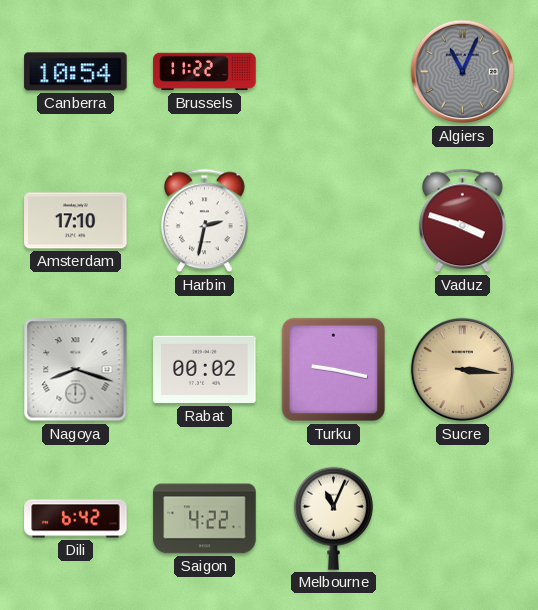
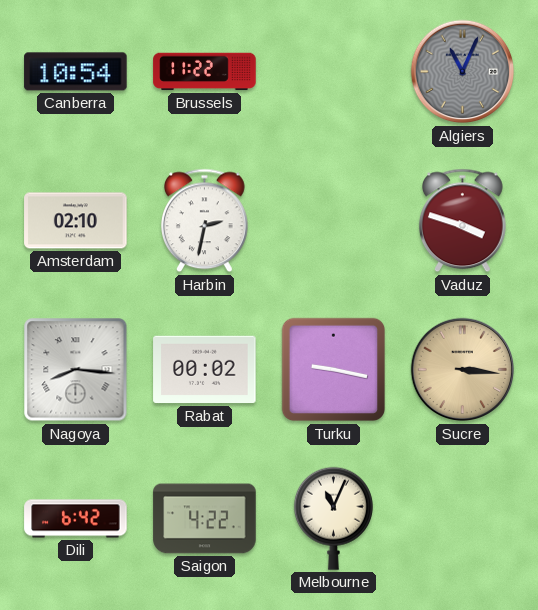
Amsterdam: 17:10 -> 02:10 (76, 221)
Nagoya: 8:18 -> 8:16 (76, 370)
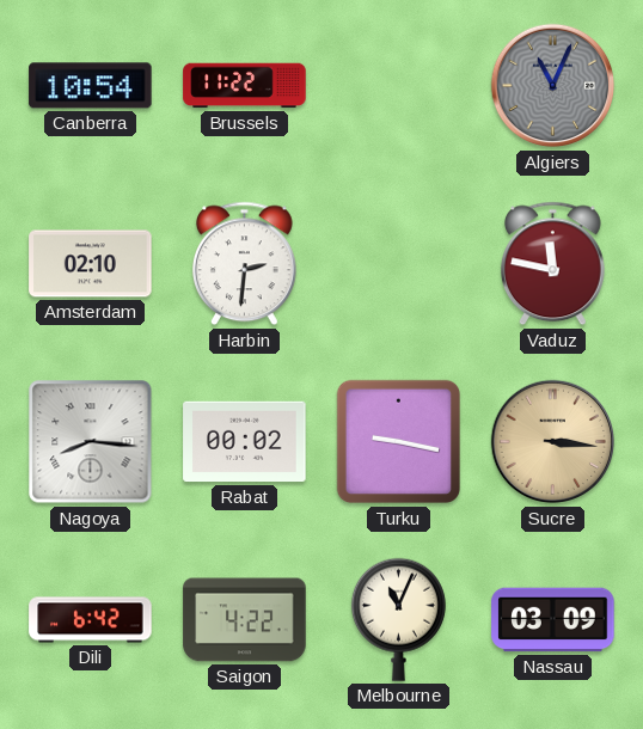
Harbin: 2:32 -> 2:31 (244, 264)
Vaduz: 3:48 -> 11:47 (552, 264)
Nassau: none -> 03:09 (553, 620)
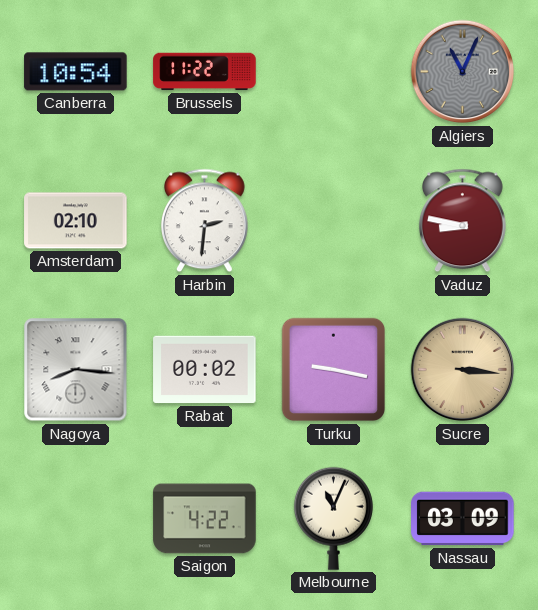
Vaduz: 11:47 -> 8:47 (462, 221)
Dili: 6:42 -> none (91, 620)
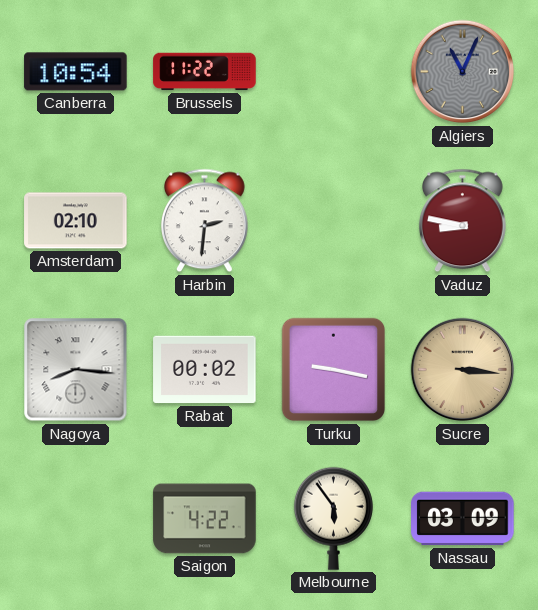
Melbourne: 11:04 -> 5:54 (333, 518)
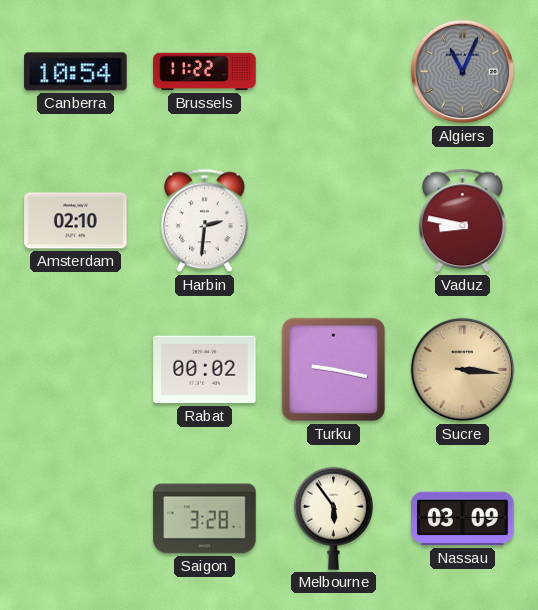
Nagoya: 8:16 -> none (76, 370)
Saigon: 4:22 -> 3:28 (205, 519)
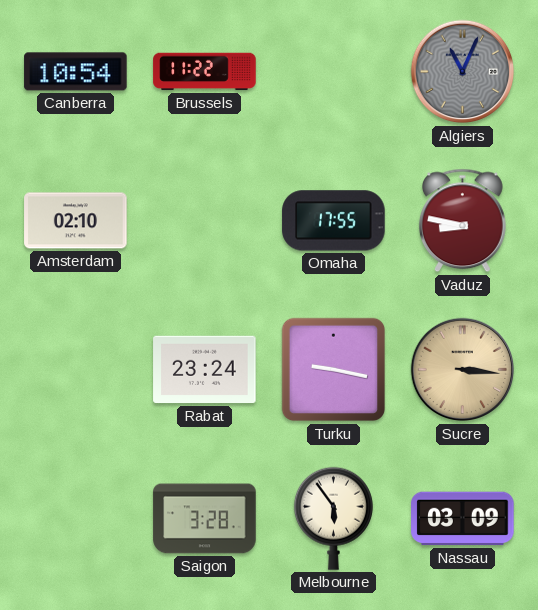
Harbin: 2:31 -> none (204, 221)
Omaha: none -> 17:55 (334, 221)
Rabat: 00:02 -> 23:24 (205, 370)
